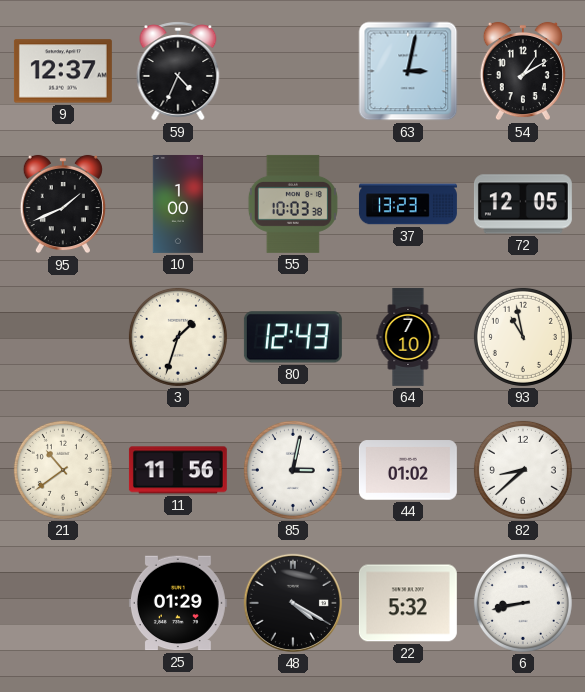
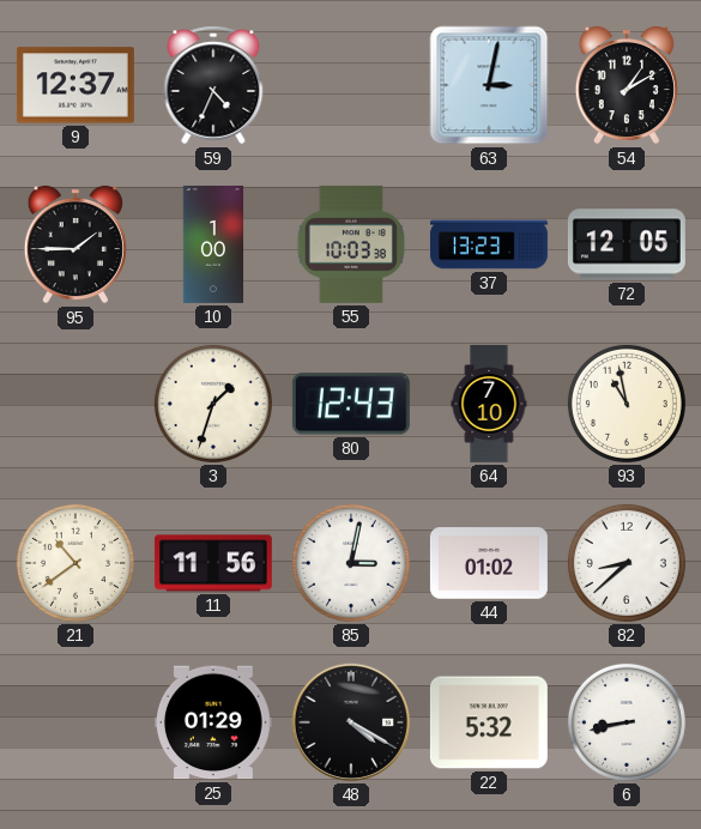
95: 1:41 -> 1:45 (75, 244)
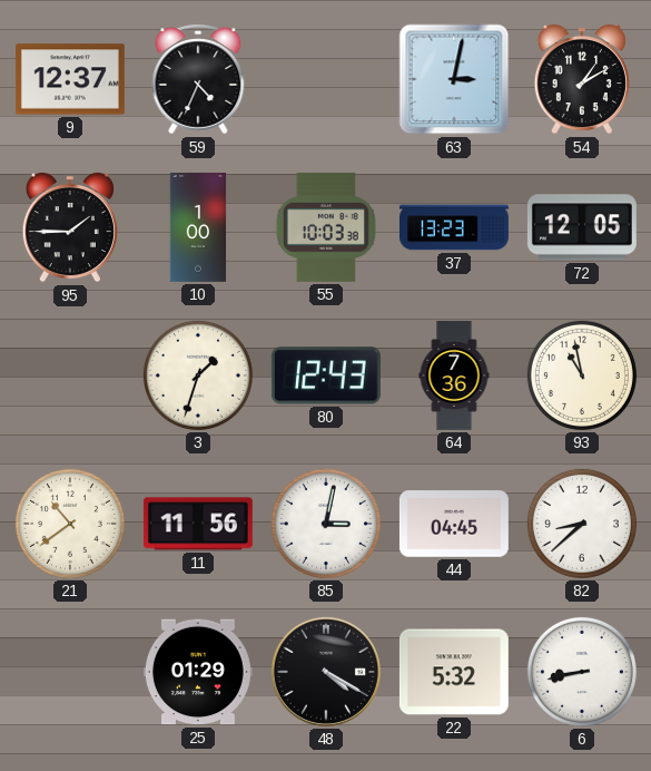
64: 7:10 -> 7:36 (454, 375)
44: 01:02 -> 04:45 (454, 524)
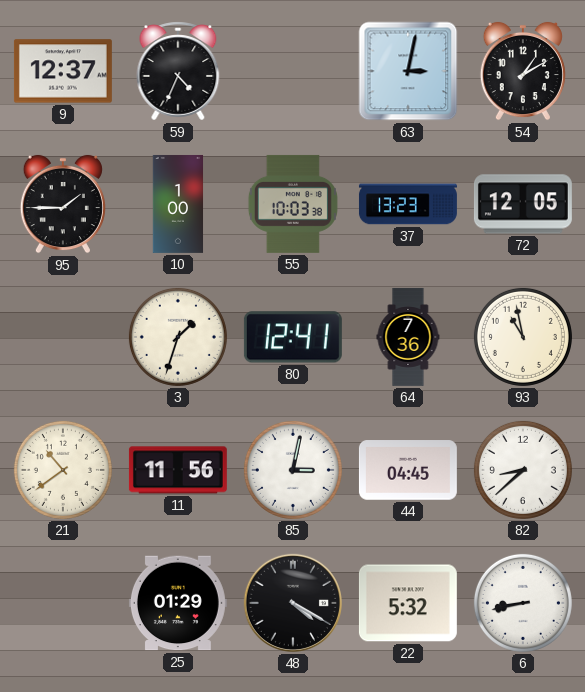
80: 12:43 -> 12:41 (293, 337)
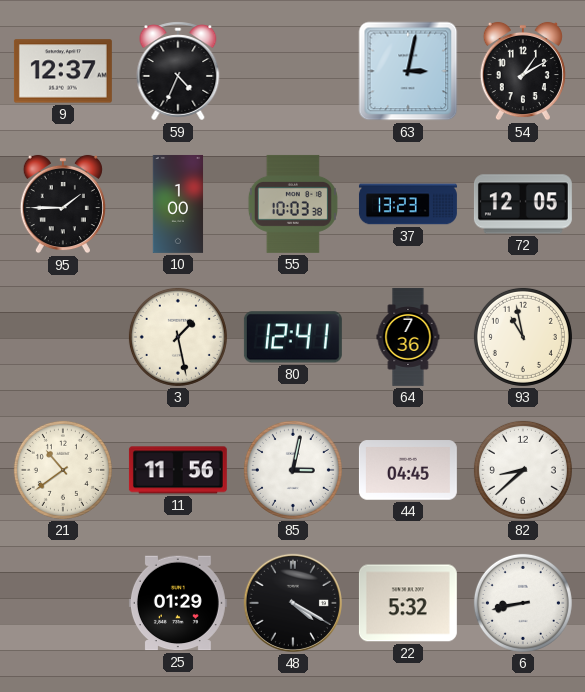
3: 1:33 -> 1:28 (178, 337)
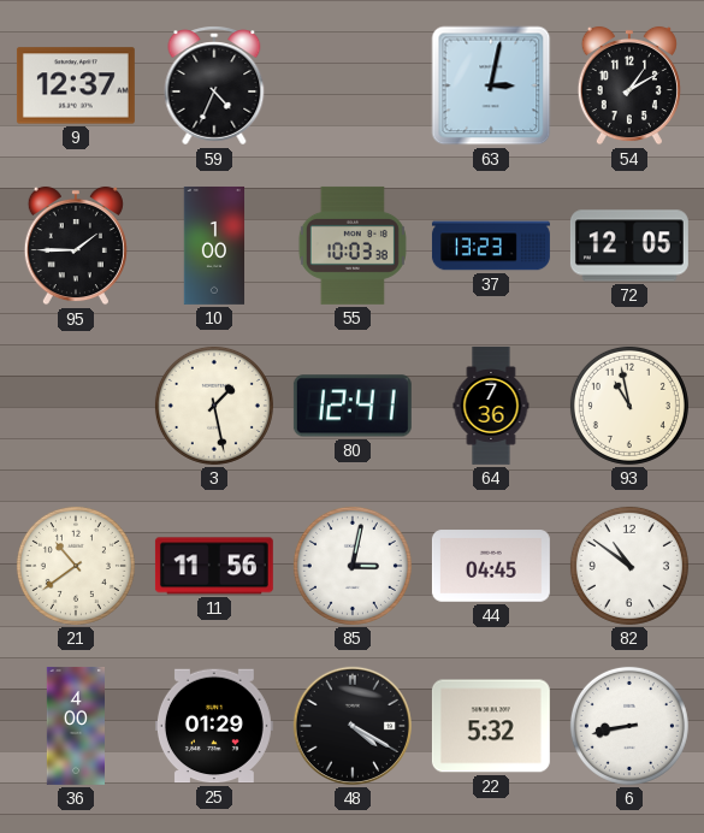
82: 8:38 -> 10:51 (629, 566)
36: none -> 4:00 (75, 726)
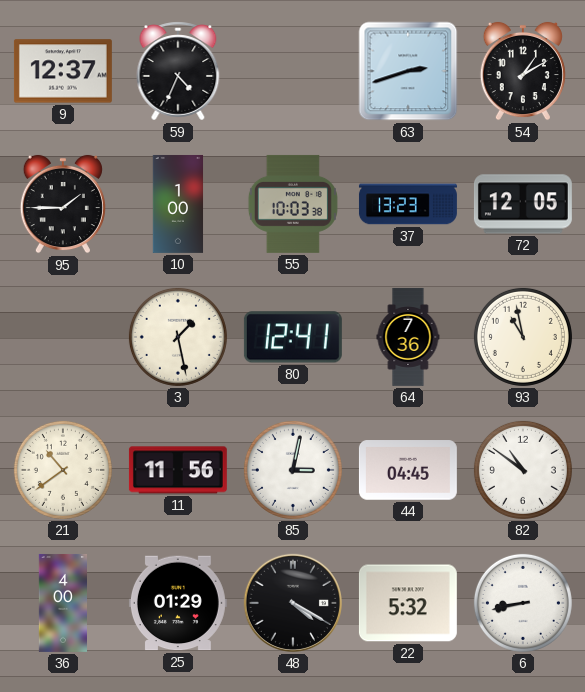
63: 3:02 -> 2:42 (408, 71)
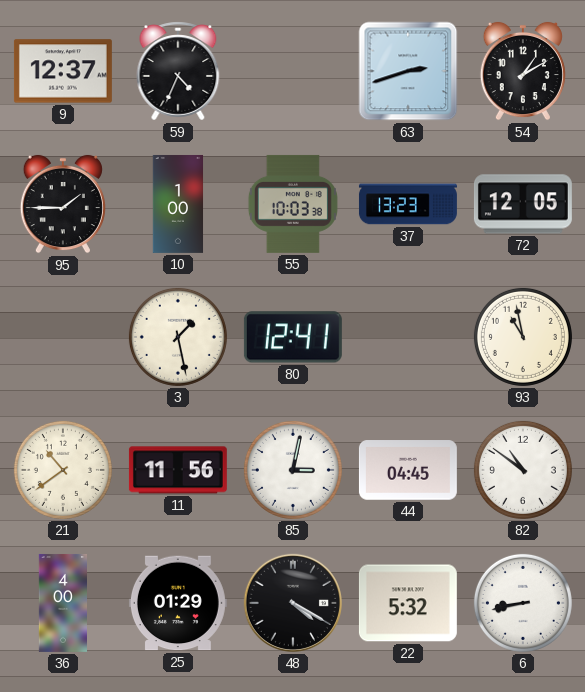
64: 7:36 -> none (408, 337)
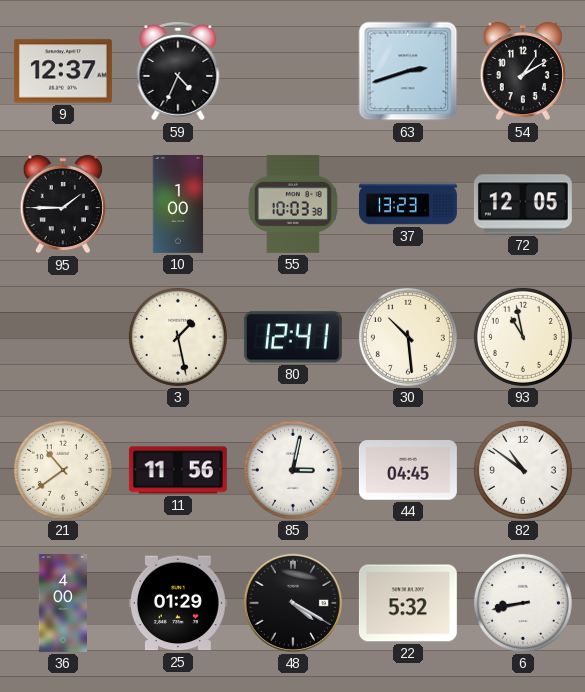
30: none -> 10:29 (408, 337)
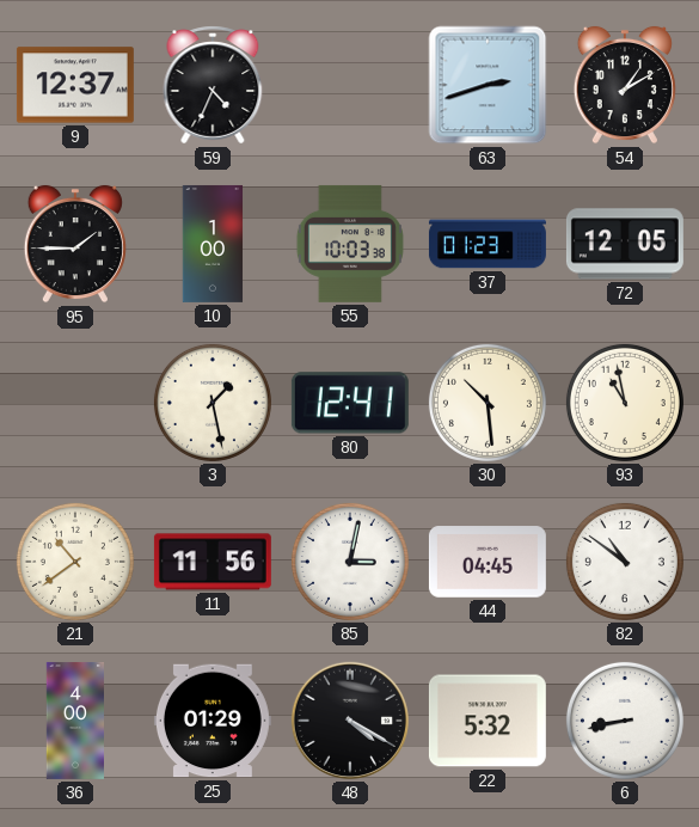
37: 13:23 -> 01:23 (488, 244)
